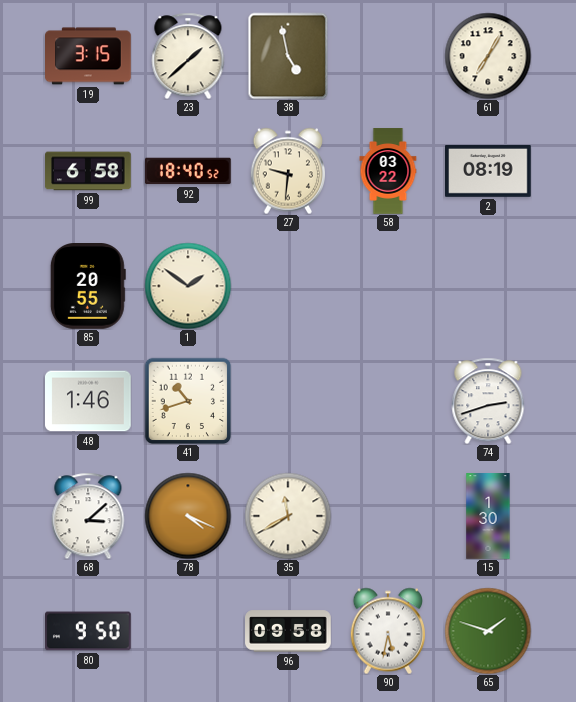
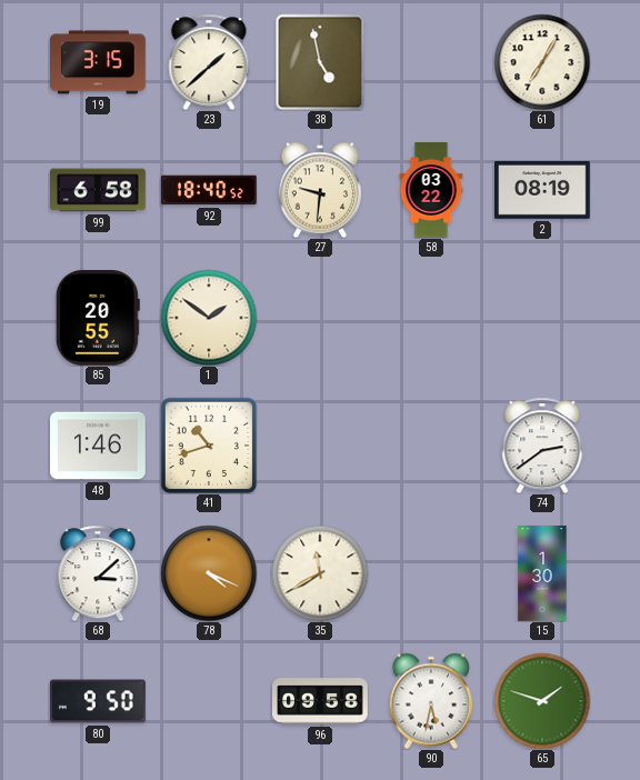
74: 2:42 -> 2:39 (542, 446)
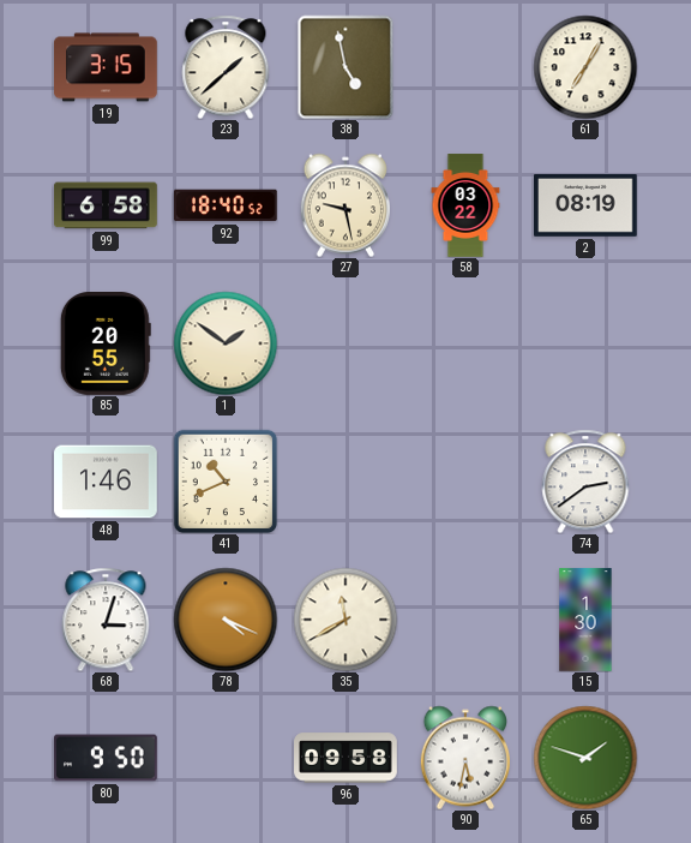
27: 9:31 -> 9:28 (344, 205)
41: 10:42 -> 10:41 (226, 482)
68: 3:08 -> 3:03 (106, 620)
